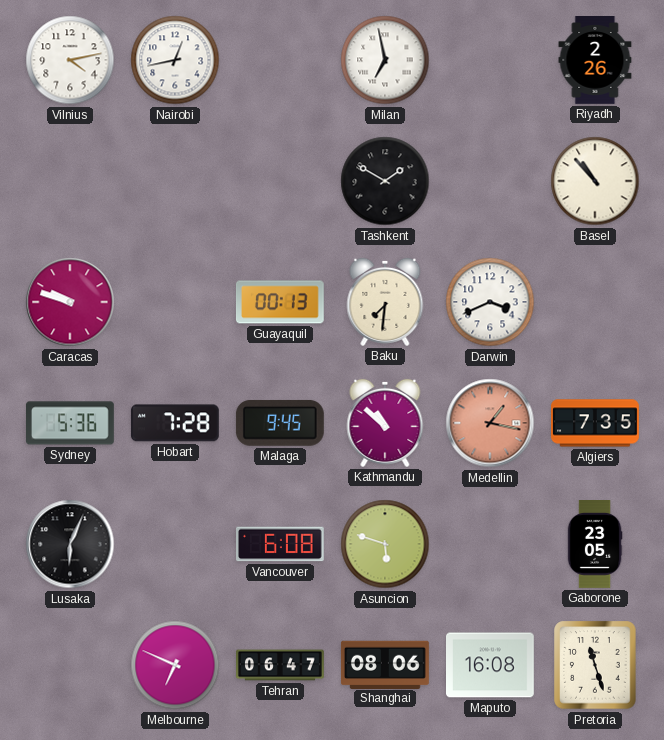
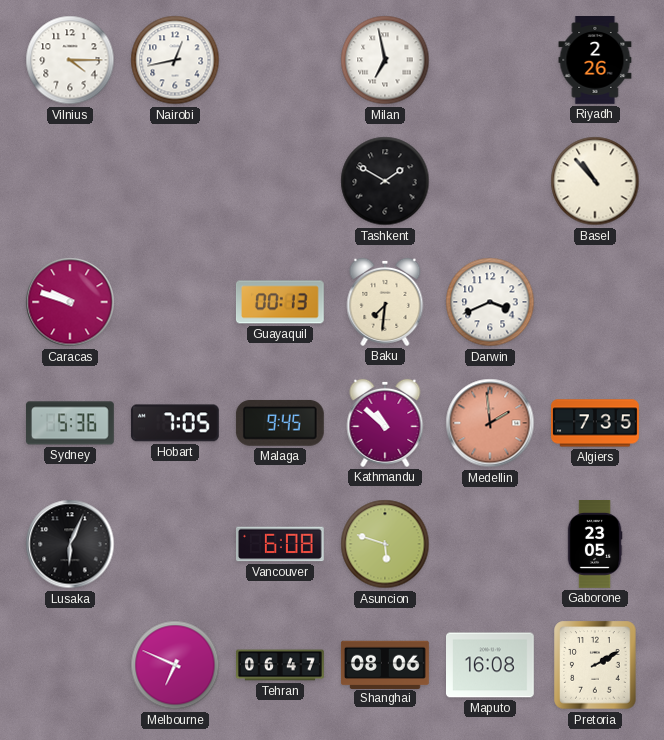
Vilnius: 4:13 -> 4:15 (70, 60)
Hobart: 7:28 -> 7:05 (175, 423)
Medellin: 1:17 -> 1:59 (490, 423)
Pretoria: 11:27 -> 2:10 (595, 665)
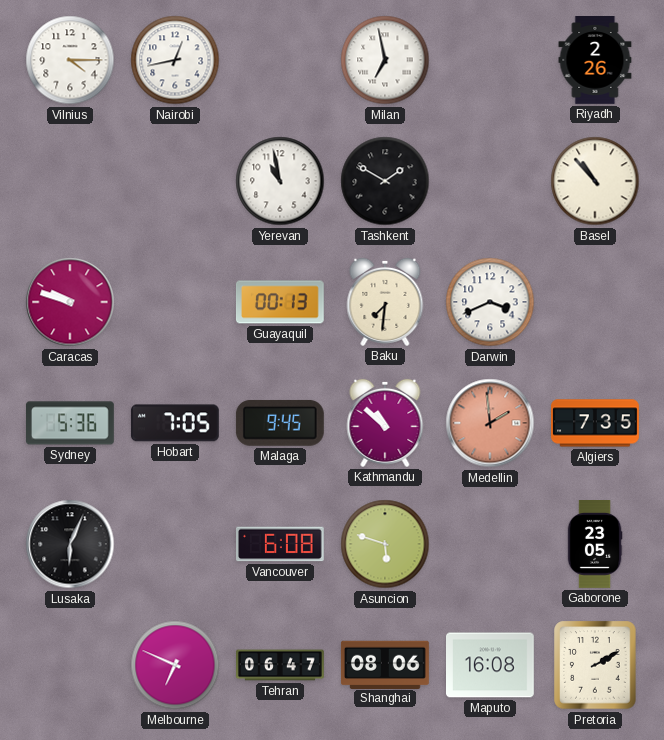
Yerevan: none -> 10:58 (280, 181)
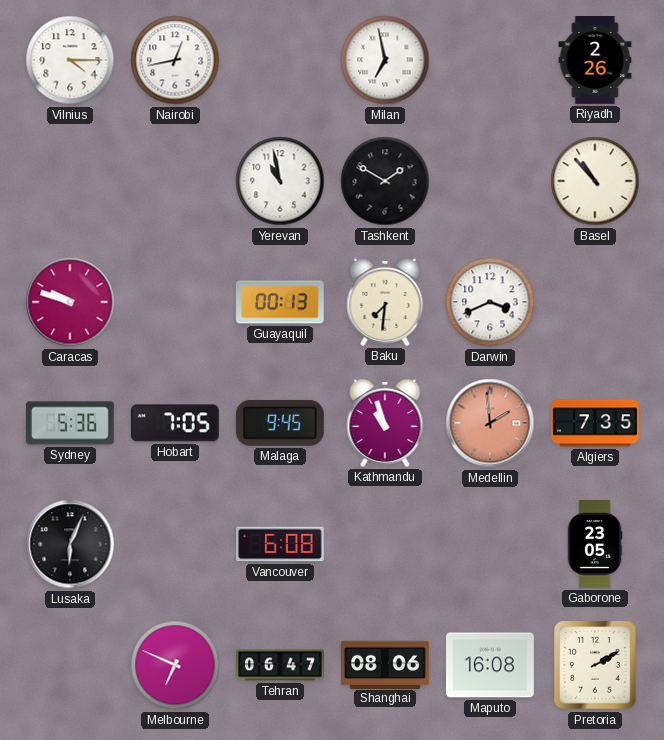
Kathmandu: 10:52 -> 10:57 (385, 423)
Asuncion: 5:48 -> none (385, 544)
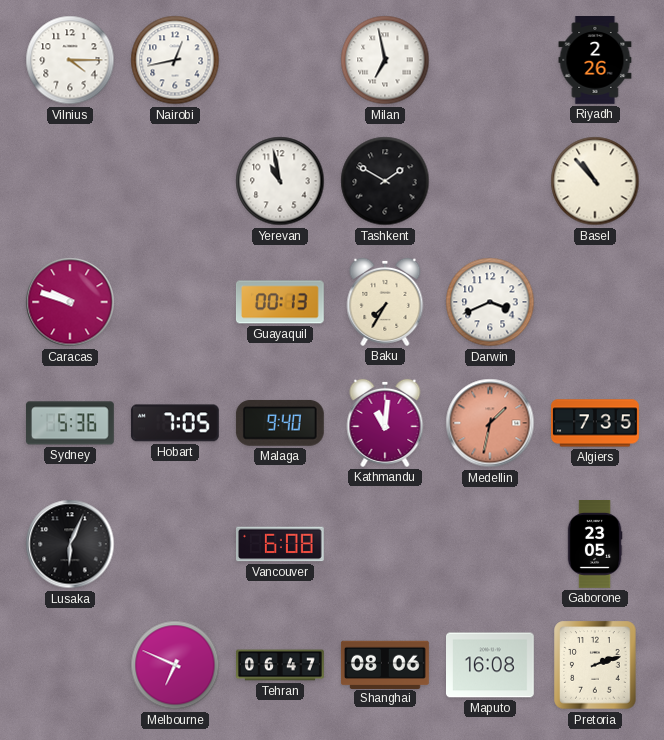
Baku: 7:31 -> 7:35 (385, 302)
Malaga: 9:45 -> 9:40 (280, 423)
Kathmandu: 10:57 -> 11:01 (385, 423)
Medellin: 1:59 -> 1:32 (490, 423)
Pretoria: 2:10 -> 2:12 (595, 665)
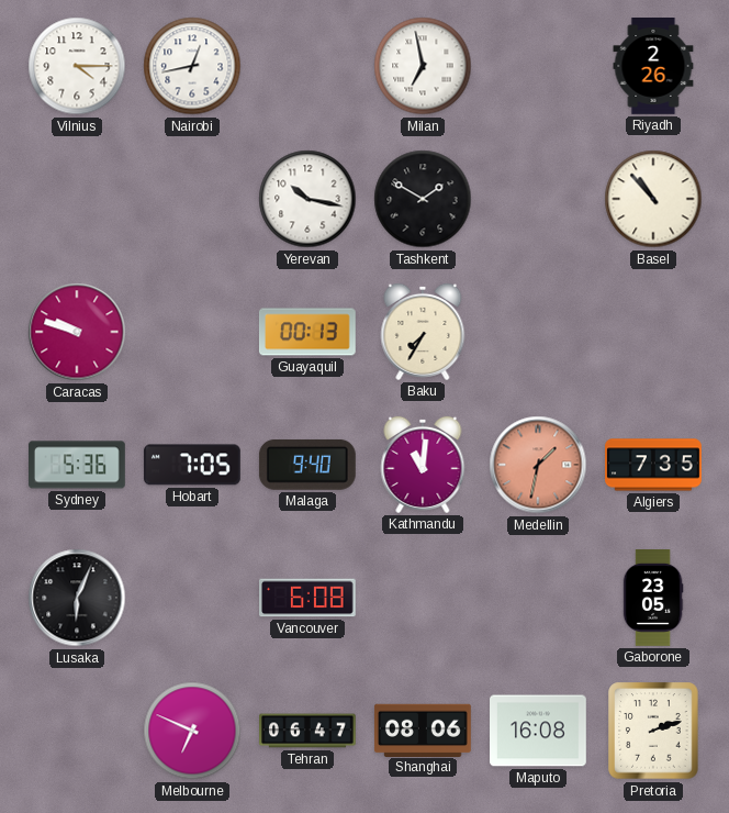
Yerevan: 10:58 -> 10:17 (307, 199)
Darwin: 3:41 -> none (490, 302)
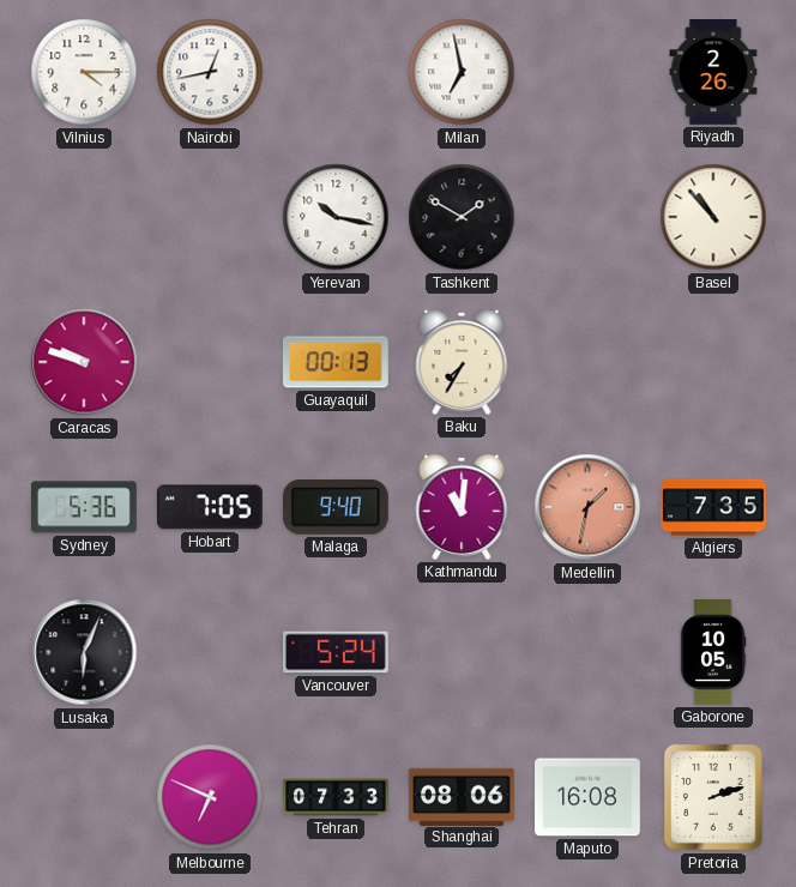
Vancouver: 6:08 -> 5:24 (337, 652)
Gaborone: 23:05 -> 10:05 (713, 653)
Tehran: 06:47 -> 07:33 (336, 797)
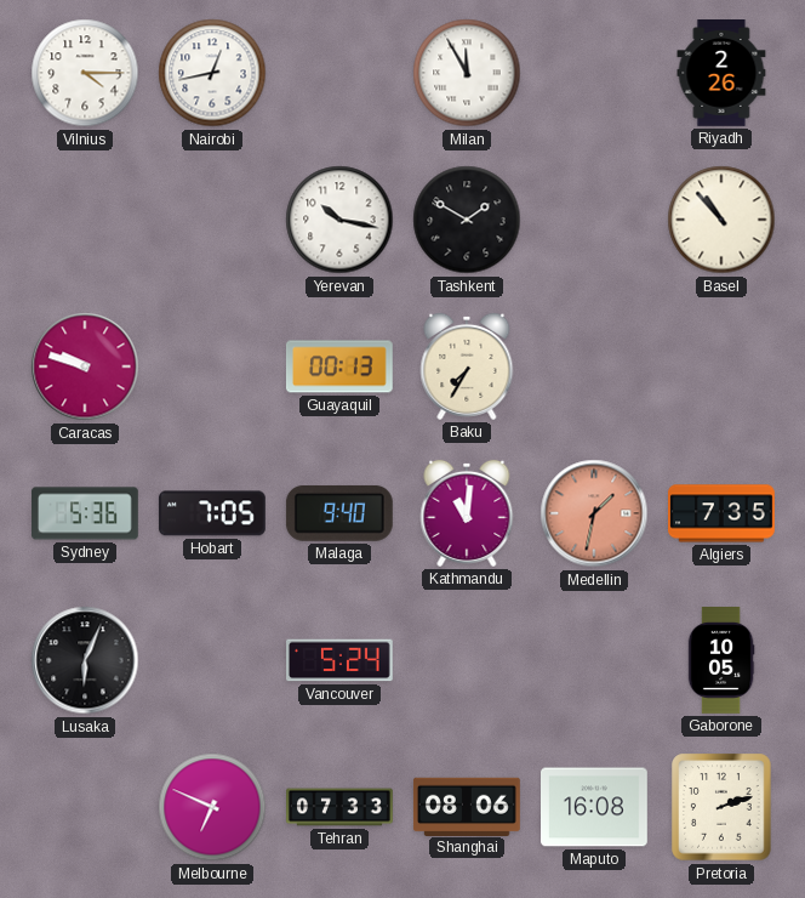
Milan: 6:58 -> 11:55 (467, 73)
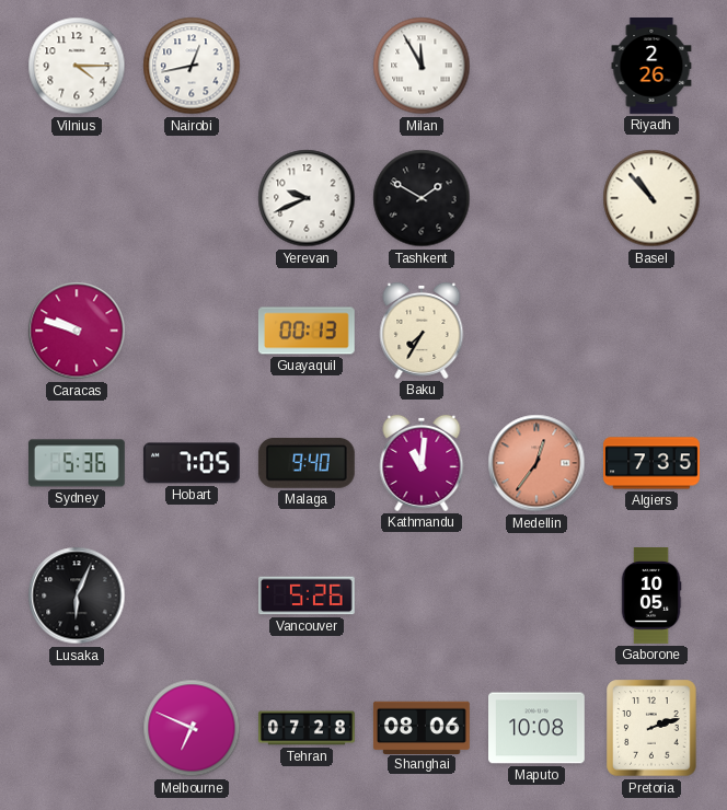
Yerevan: 10:17 -> 9:41 (307, 198)
Medellin: 1:32 -> 12:36 (536, 463)
Vancouver: 5:24 -> 5:26 (308, 595)
Tehran: 07:33 -> 07:28 (307, 728)
Maputo: 16:08 -> 10:08 (538, 728)
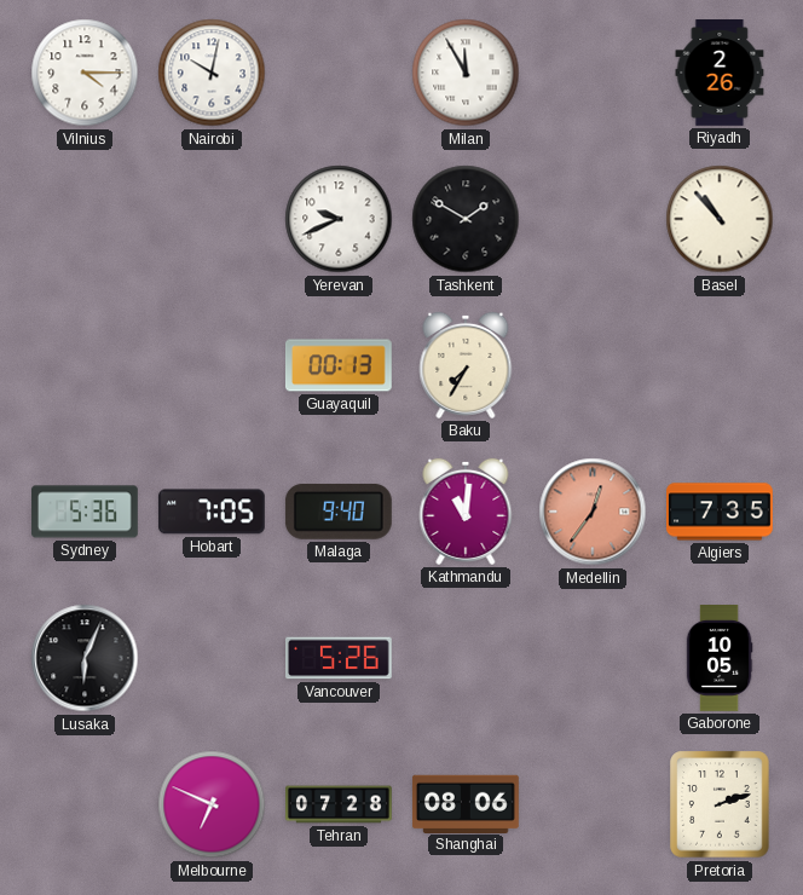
Nairobi: 12:43 -> 10:02 (212, 73)
Caracas: 9:48 -> none (77, 331)
Maputo: 10:08 -> none (538, 728)
